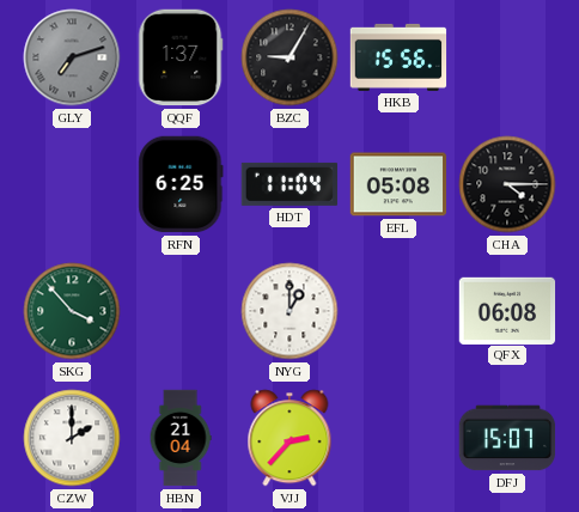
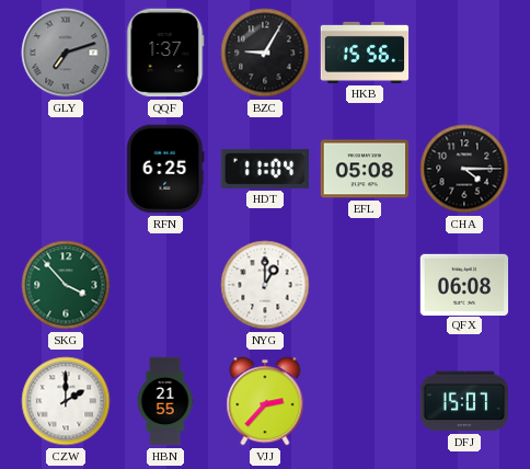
HBN: 21:04 -> 21:55 (165, 401)
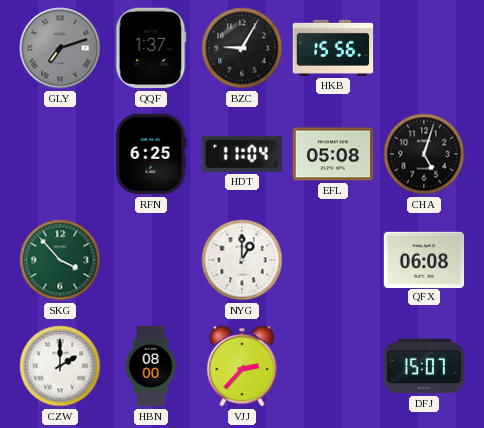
CHA: 4:15 -> 5:03 (424, 154)
HBN: 21:55 -> 08:00 (151, 366)
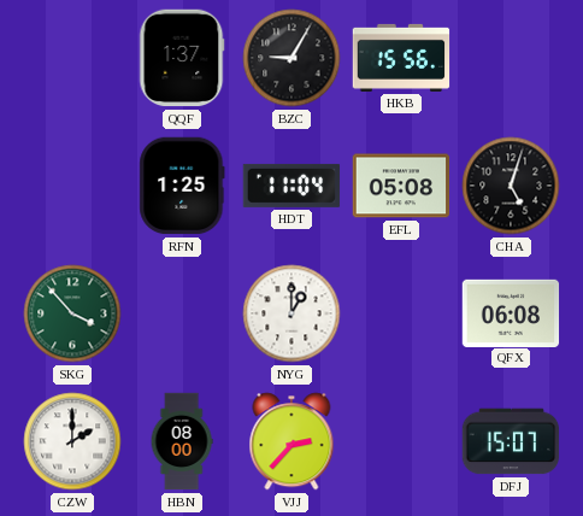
GLY: 7:12 -> none (60, 48)
RFN: 6:25 -> 1:25 (182, 186)
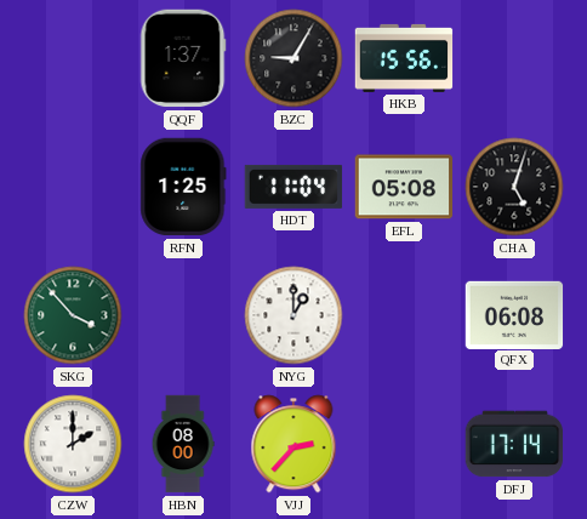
DFJ: 15:07 -> 17:14 (514, 444)
